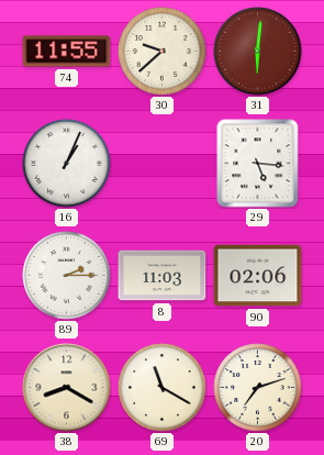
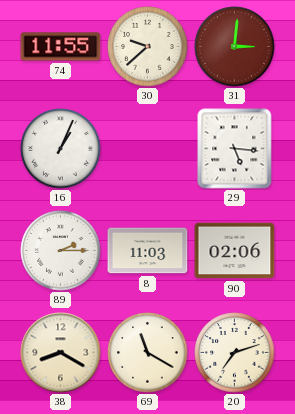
31: 6:01 -> 3:01 (235, 47)
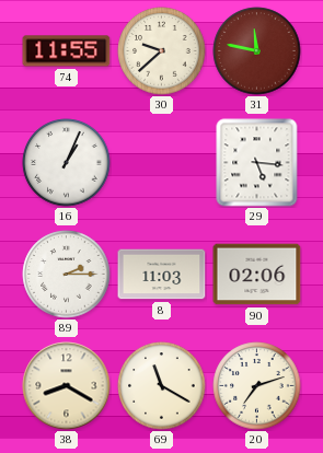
31: 3:01 -> 11:47 (257, 51)
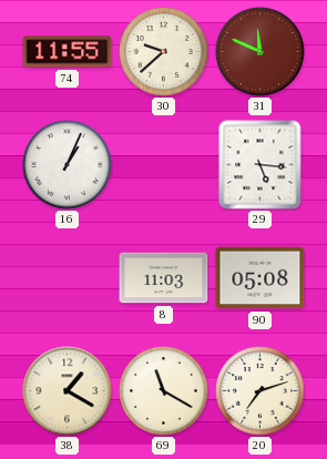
31: 11:47 -> 11:49 (260, 52)
89: 2:15 -> none (67, 275)
90: 02:06 -> 05:08 (260, 278)
38: 8:20 -> 1:20 (68, 391)
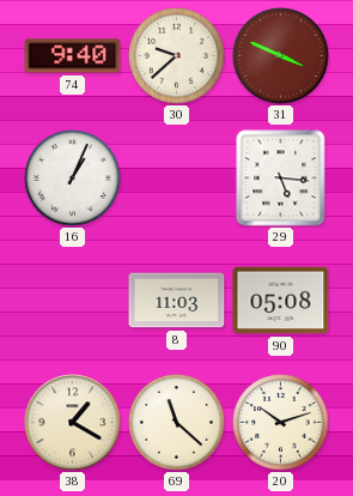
74: 11:55 -> 9:40 (73, 56)
31: 11:49 -> 3:49 (281, 56)
69: 11:20 -> 11:22 (177, 423)
20: 7:12 -> 10:12 (281, 423)
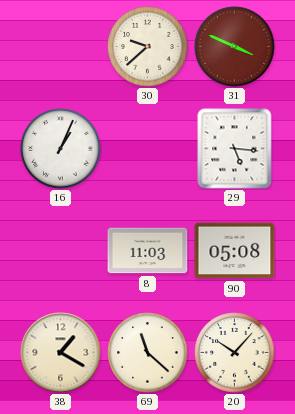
74: 9:40 -> none (73, 56)
20: 10:12 -> 10:07 (235, 353)
